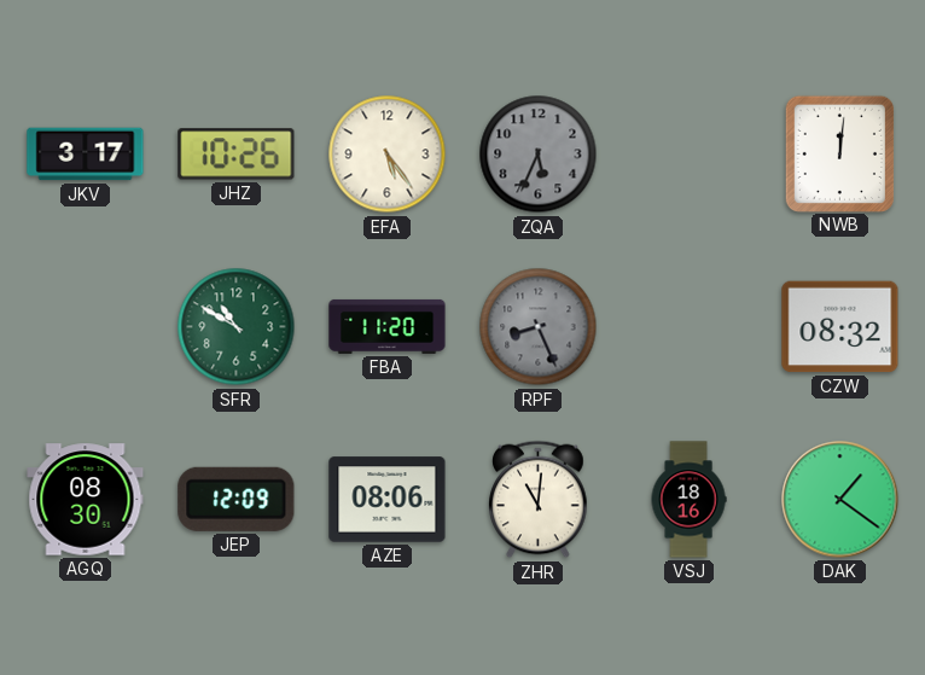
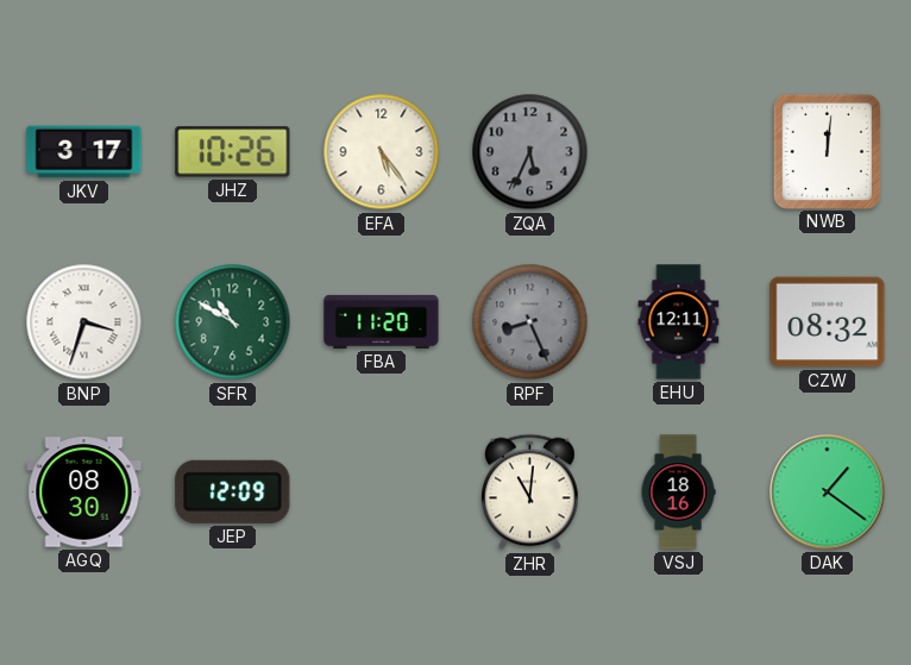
BNP: none -> 3:33 (84, 322)
EHU: none -> 12:11 (679, 322)
AZE: 08:06 -> none (388, 500)
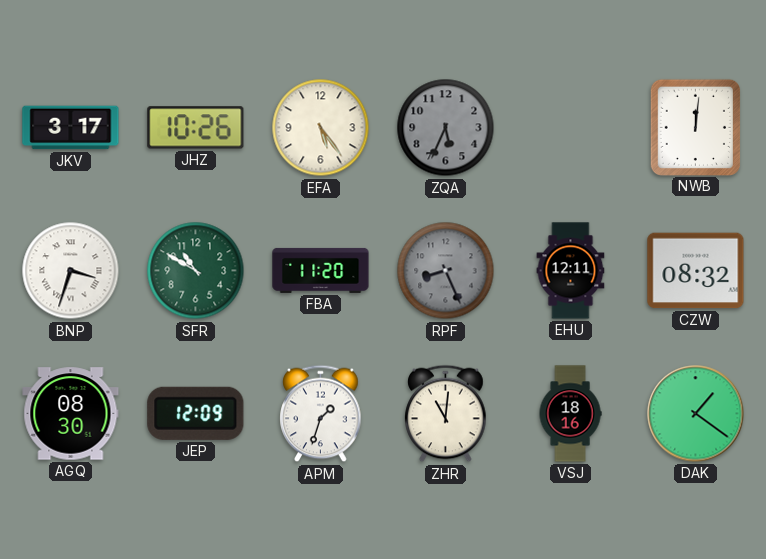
APM: none -> 1:33 (321, 414)
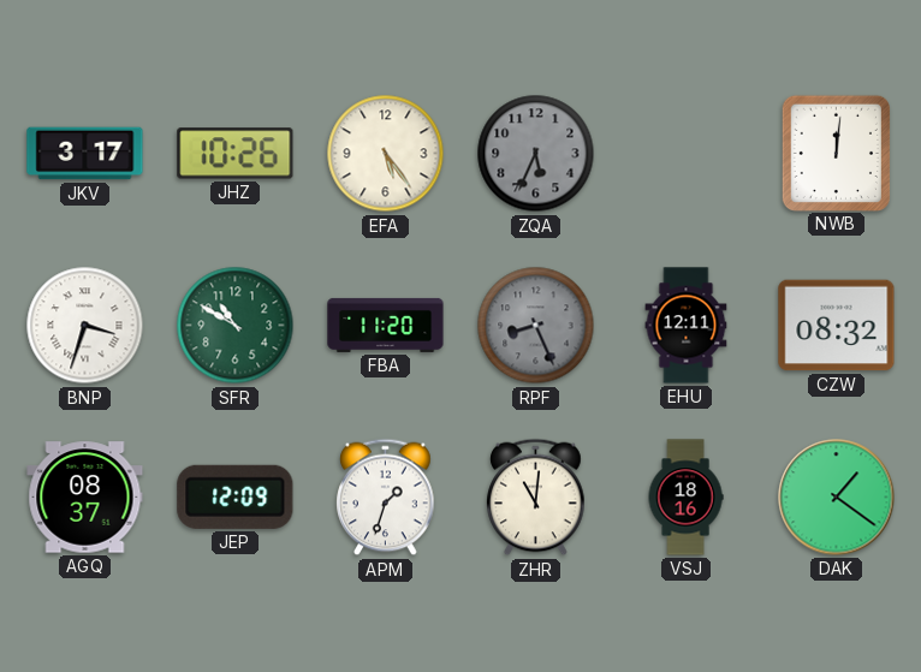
AGQ: 08:30 -> 08:37 (85, 498)
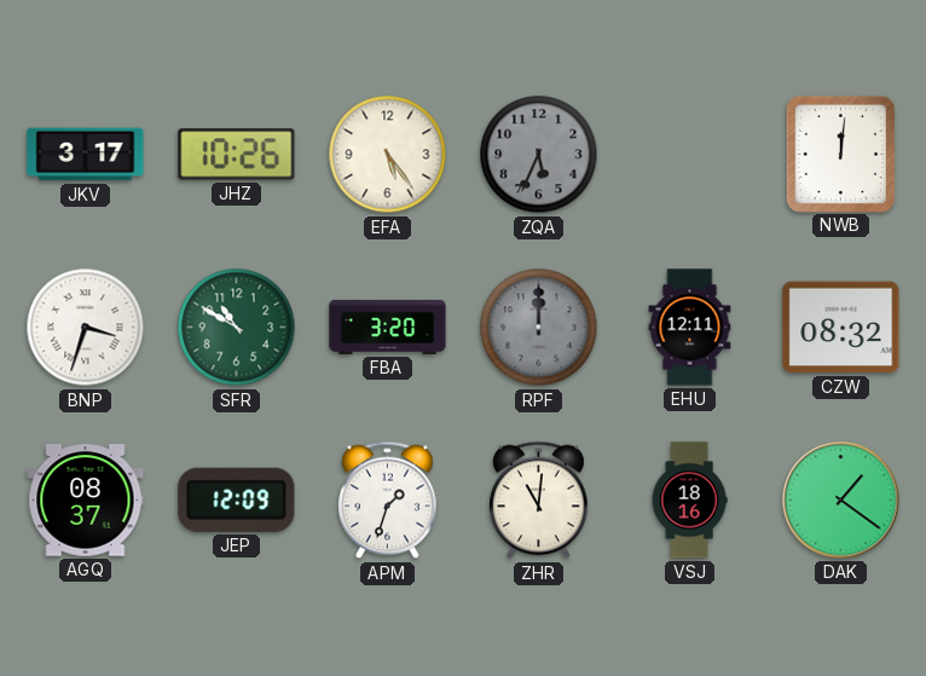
FBA: 11:20 -> 3:20 (388, 327)
RPF: 8:26 -> 12:00 (539, 328)
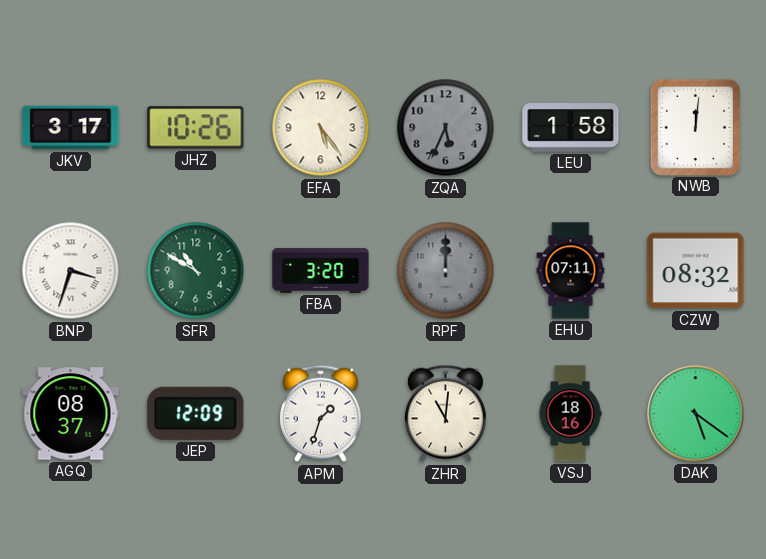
LEU: none -> 1:58 (571, 128)
EHU: 12:11 -> 07:11 (571, 271)
DAK: 1:21 -> 5:21 (696, 414)
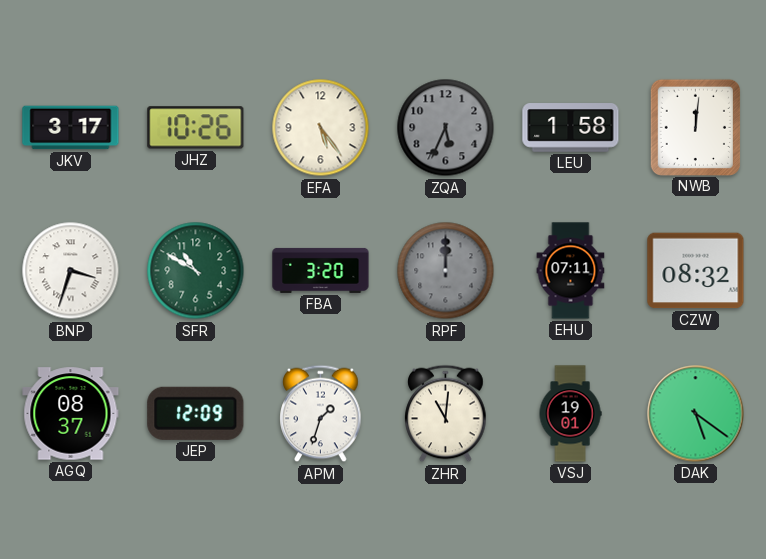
VSJ: 18:16 -> 19:01 (570, 414)
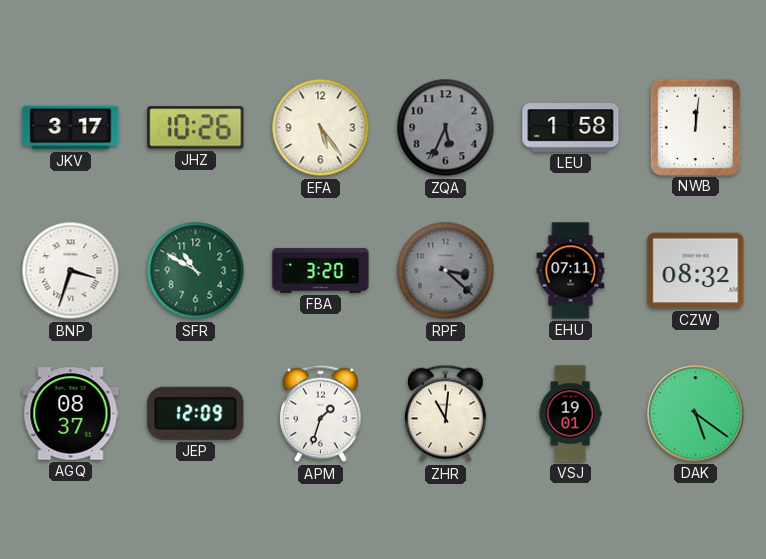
RPF: 12:00 -> 3:22 (446, 271)
